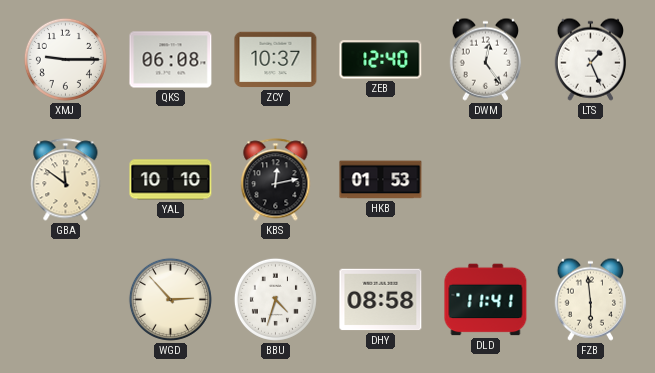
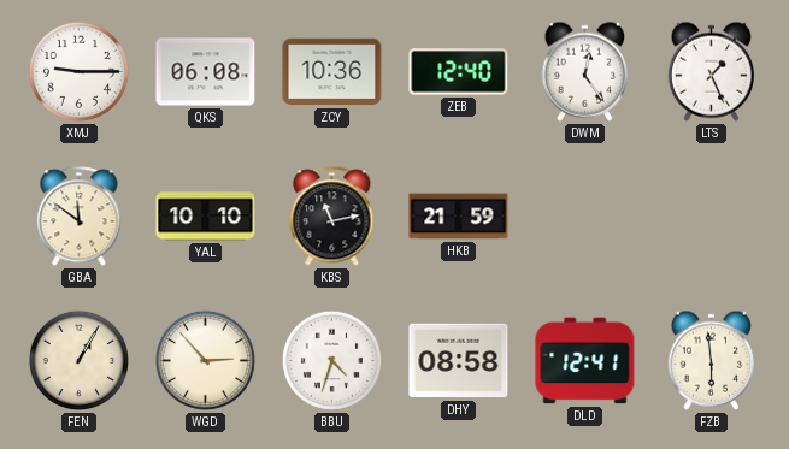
ZCY: 10:37 -> 10:36 (332, 72)
KBS: 12:13 -> 11:13 (332, 217)
HKB: 01:53 -> 21:59 (459, 217)
FEN: none -> 1:05 (78, 360)
DLD: 11:41 -> 12:41 (585, 361)
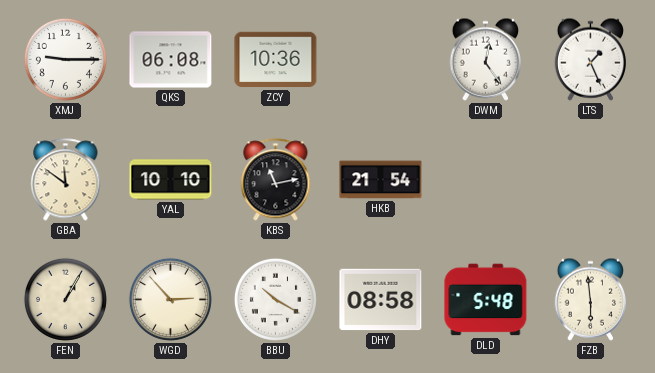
ZEB: 12:40 -> none (459, 72)
HKB: 21:59 -> 21:54 (381, 180)
BBU: 4:33 -> 10:20 (275, 299)
DLD: 12:41 -> 5:48 (486, 300)
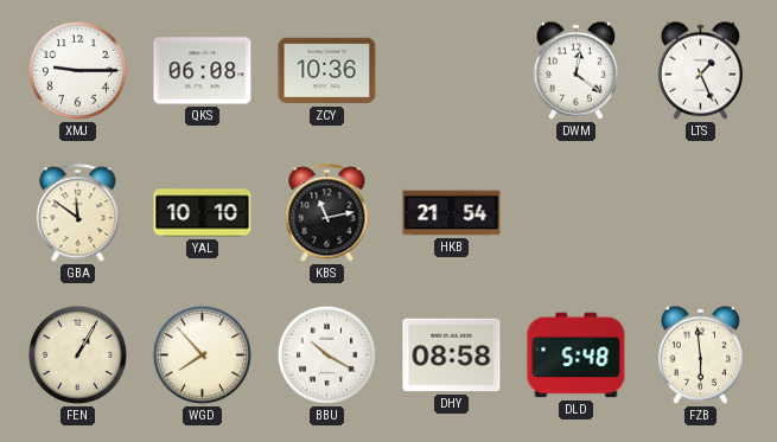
DWM: 12:24 -> 12:21 (575, 70)
WGD: 2:53 -> 7:53 (202, 354)
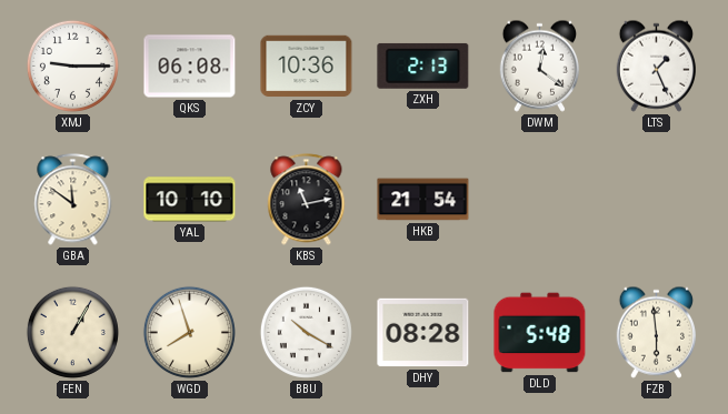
ZXH: none -> 2:13 (423, 65)
WGD: 7:53 -> 7:57 (189, 332)
DHY: 08:58 -> 08:28 (423, 333)
